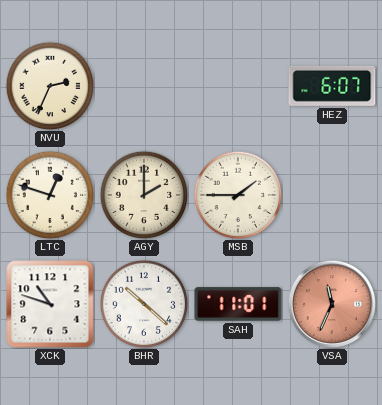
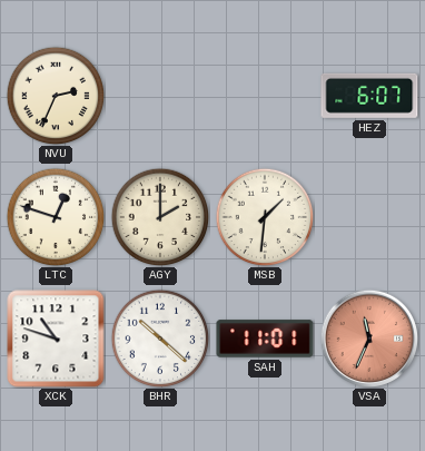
MSB: 1:45 -> 1:31 (265, 217)
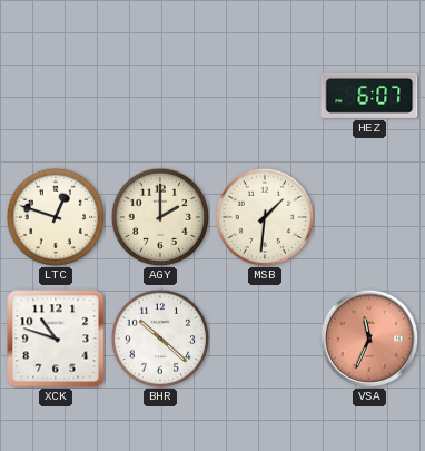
NVU: 2:34 -> none (56, 96)
SAH: 11:01 -> none (265, 339)
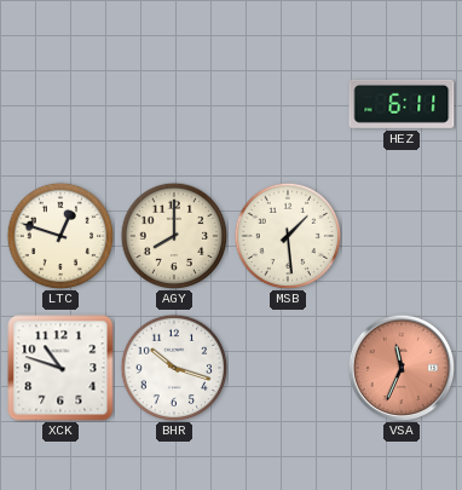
HEZ: 6:07 -> 6:11 (402, 104)
AGY: 2:00 -> 8:00 (174, 236)
MSB: 1:31 -> 1:29 (288, 236)
BHR: 10:22 -> 10:18 (174, 368)
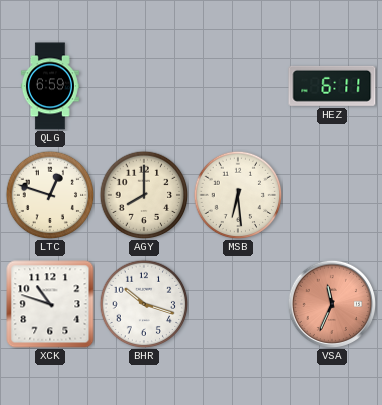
QLG: none -> 6:59 (50, 86)
MSB: 1:29 -> 6:29 (238, 195)
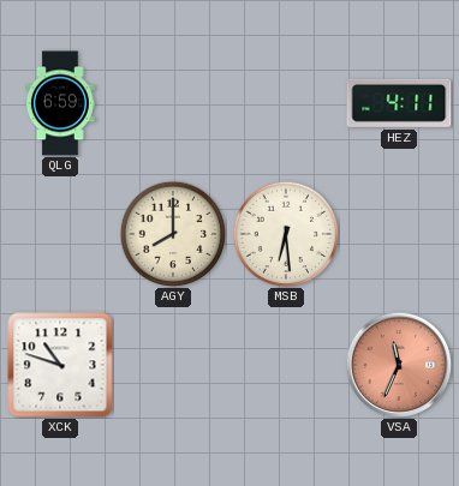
HEZ: 6:11 -> 4:11 (399, 103)
LTC: 12:48 -> none (50, 195)
BHR: 10:18 -> none (144, 304)
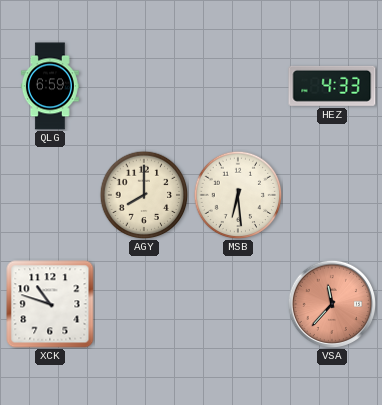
HEZ: 4:11 -> 4:33 (332, 86)
VSA: 11:34 -> 11:37 (332, 304)
